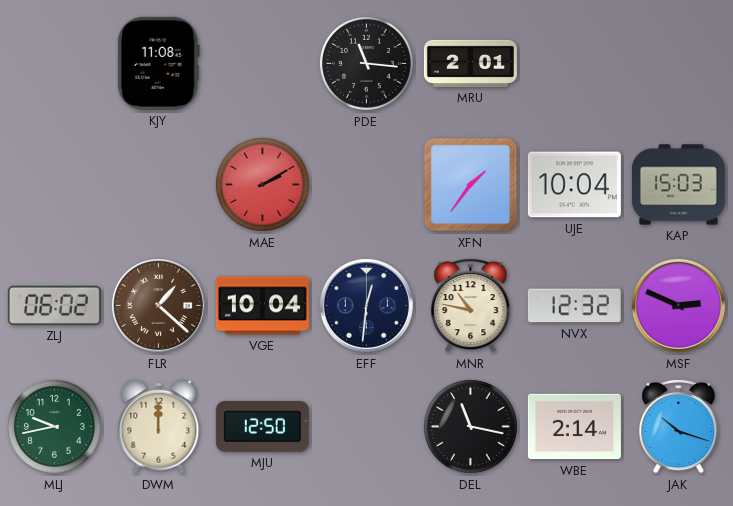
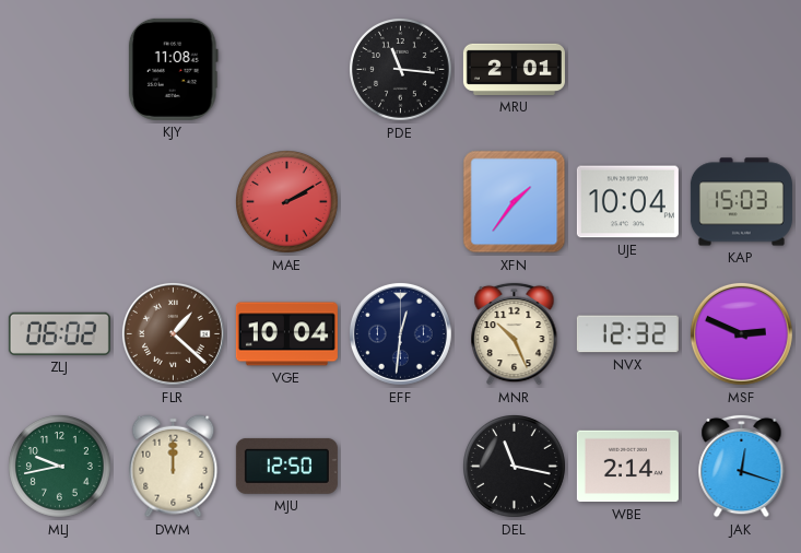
MNR: 10:47 -> 10:26 (515, 333)
JAK: 10:18 -> 12:18 (742, 466)
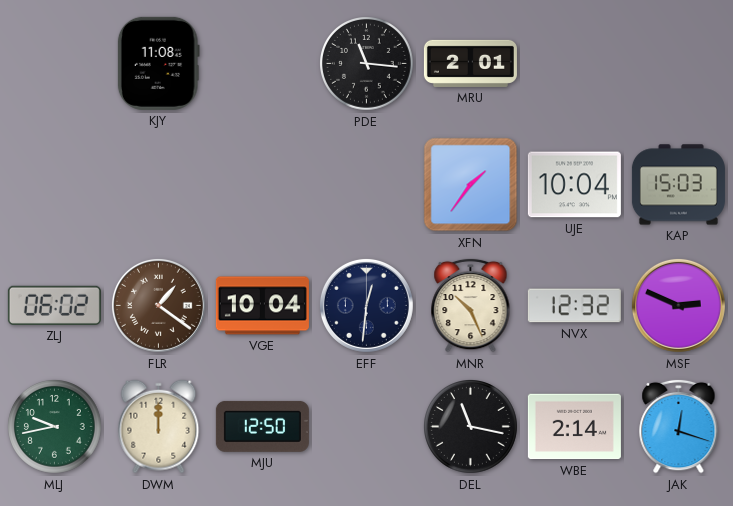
MAE: 2:10 -> none (287, 202)
FLR: 1:22 -> 1:21 (158, 305)
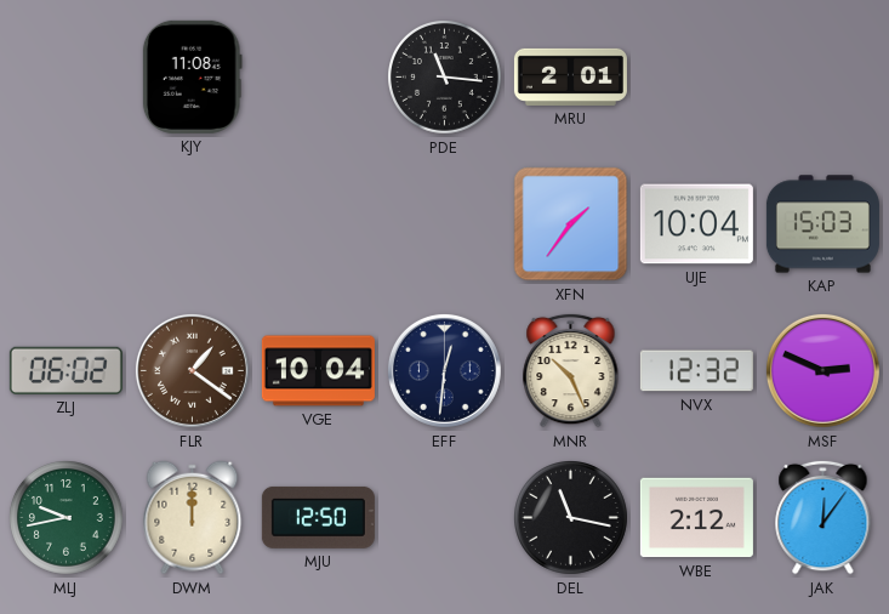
WBE: 2:14 -> 2:12 (696, 518)
JAK: 12:18 -> 12:06 (824, 517)
